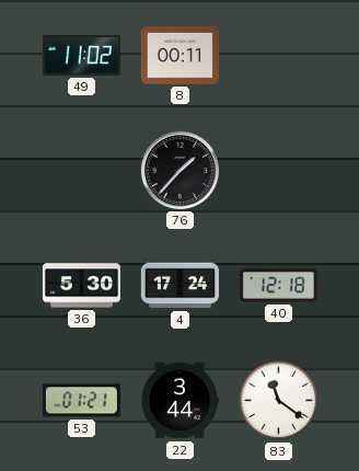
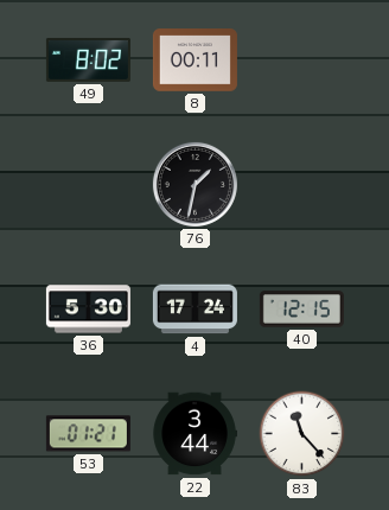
49: 11:02 -> 8:02 (88, 59)
76: 1:37 -> 1:32 (194, 184)
40: 12:18 -> 12:15 (301, 310)
83: 11:21 -> 11:23 (302, 434)
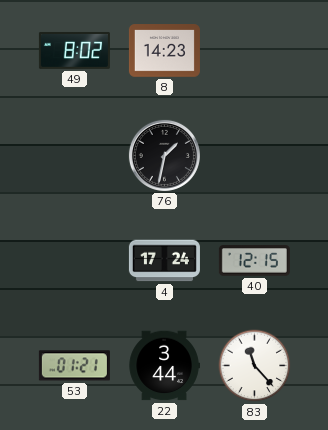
8: 00:11 -> 14:23 (164, 51)
36: 5:30 -> none (88, 310)
